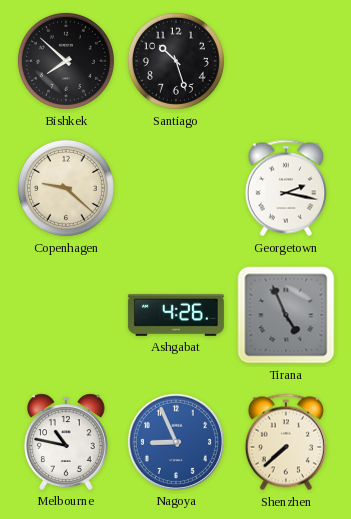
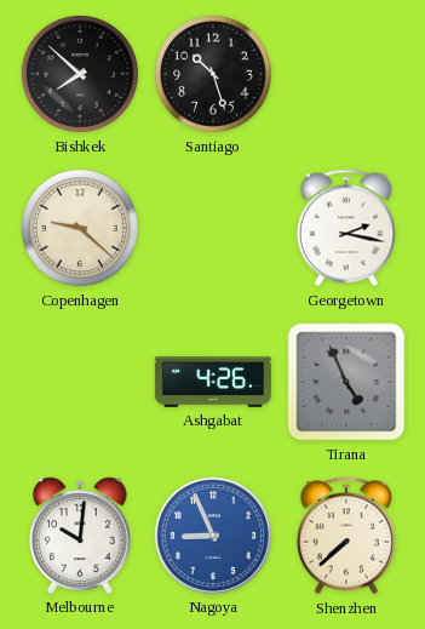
Melbourne: 10:47 -> 10:01 (81, 536)
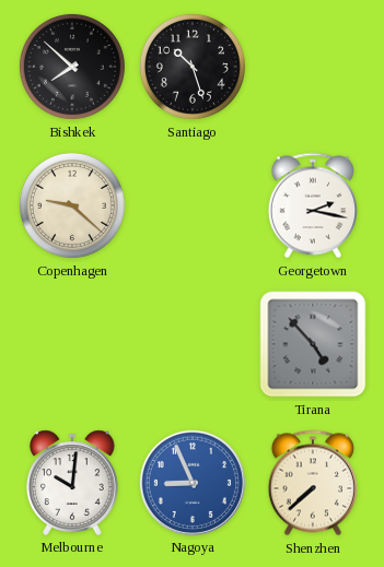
Ashgabat: 4:26 -> none (213, 383)
Tirana: 4:56 -> 4:53 (313, 344)
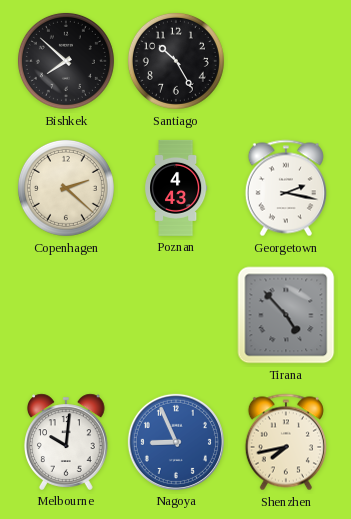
Santiago: 10:27 -> 10:25 (176, 61)
Copenhagen: 9:22 -> 2:22 (66, 188)
Poznan: none -> 4:43 (176, 188)
Shenzhen: 7:38 -> 7:43 (286, 442)
